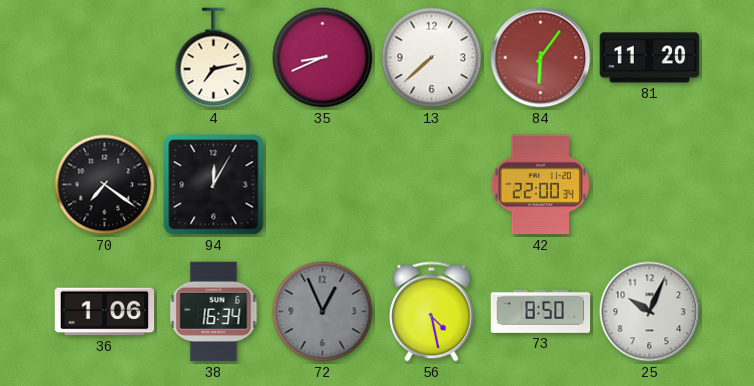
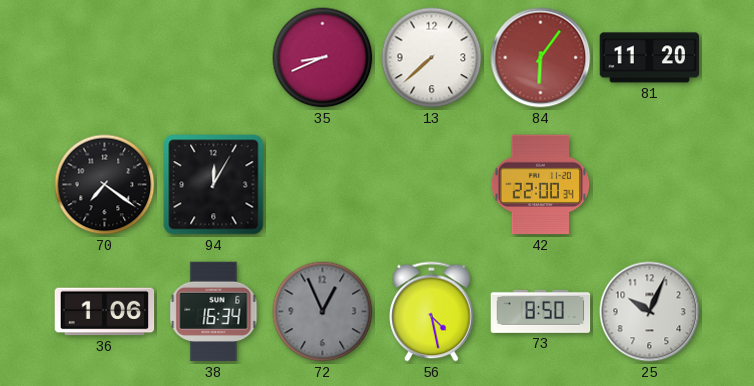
4: 7:13 -> none (214, 58)
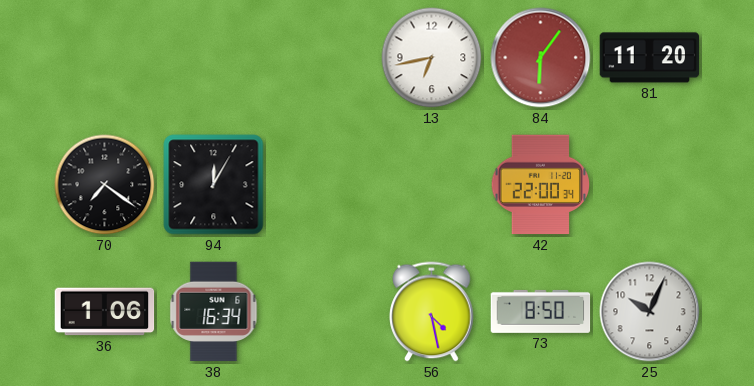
35: 8:41 -> none (323, 58)
13: 7:38 -> 6:43 (432, 58)
72: 12:56 -> none (323, 312)
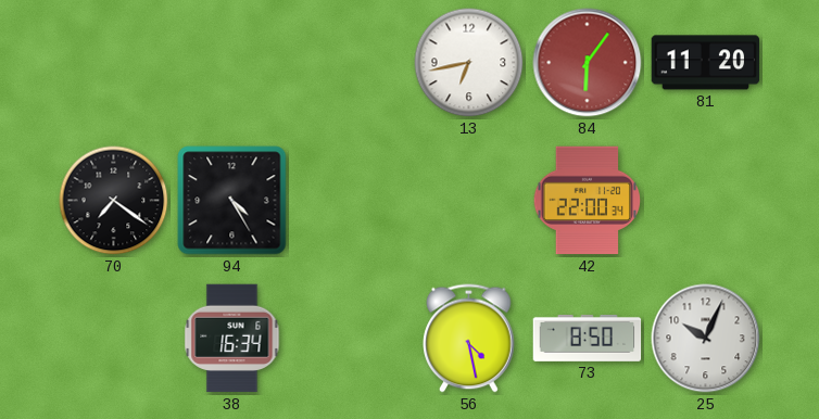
94: 12:05 -> 4:25 (232, 201)
36: 1:06 -> none (105, 312)
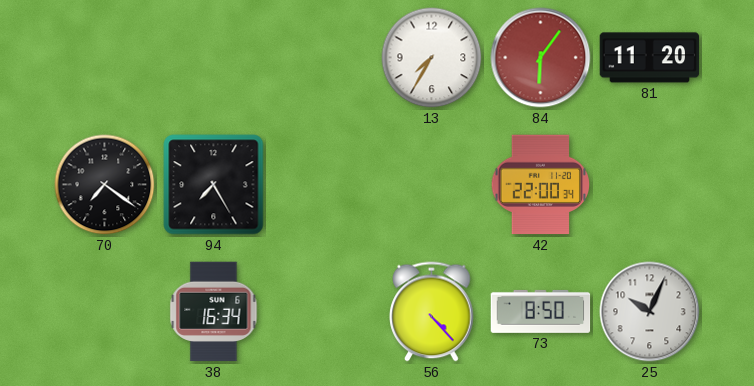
13: 6:43 -> 7:35 (432, 58)
94: 4:25 -> 7:25 (214, 185)
56: 4:28 -> 4:23 (432, 312)
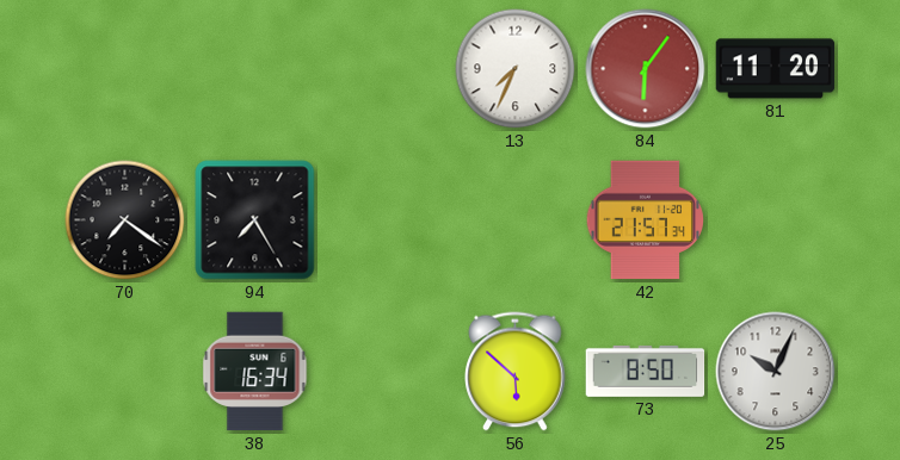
13: 7:35 -> 7:34 (516, 69)
42: 22:00 -> 21:57 (646, 220)
56: 4:23 -> 5:52 (516, 372)
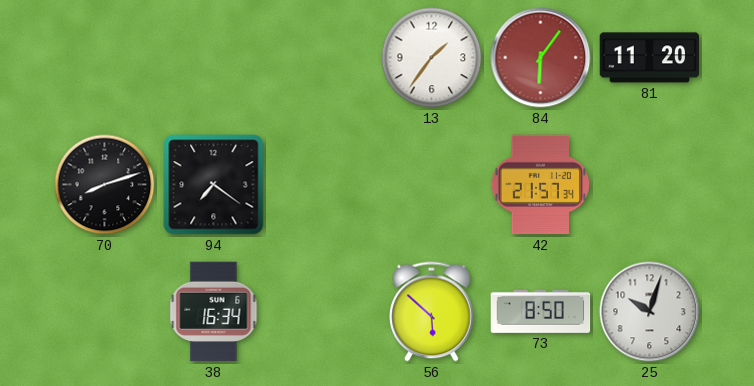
13: 7:34 -> 1:36 (432, 58)
70: 7:21 -> 8:12 (105, 185)
94: 7:25 -> 7:21 (214, 185)
25: 10:04 -> 10:03 (650, 312)
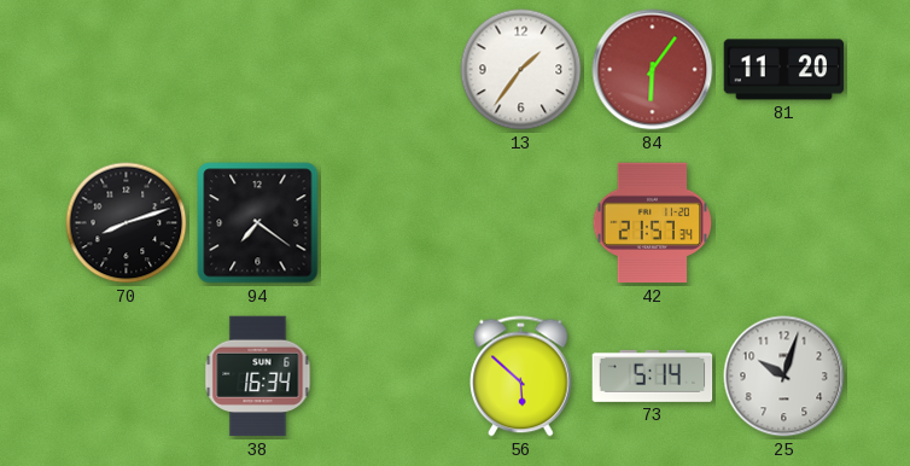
73: 8:50 -> 5:14 (653, 375)
